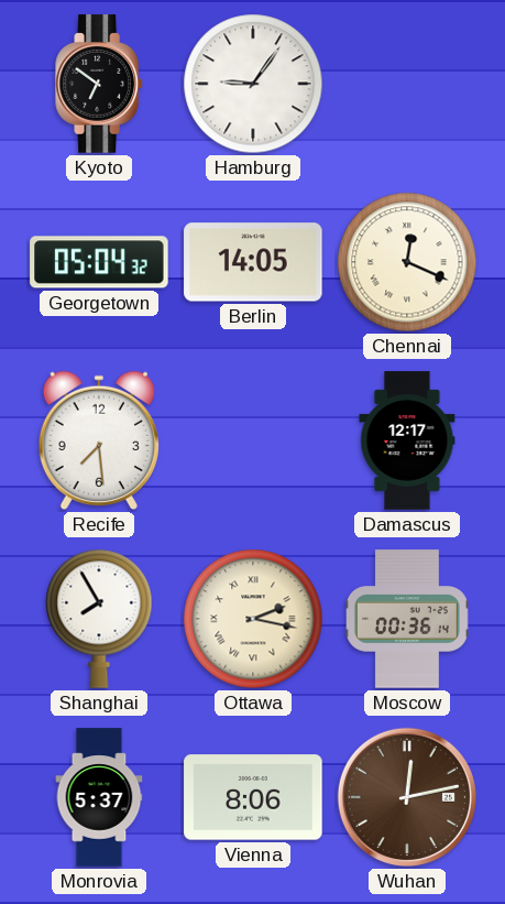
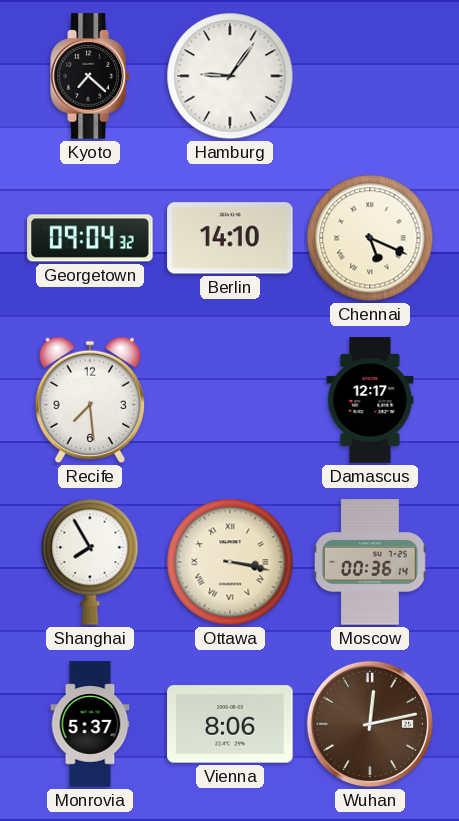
Kyoto: 6:51 -> 7:22 (90, 76)
Georgetown: 05:04 -> 09:04 (90, 238)
Berlin: 14:05 -> 14:10 (230, 238)
Chennai: 12:19 -> 5:19 (370, 238)
Ottawa: 2:17 -> 3:17 (230, 562)
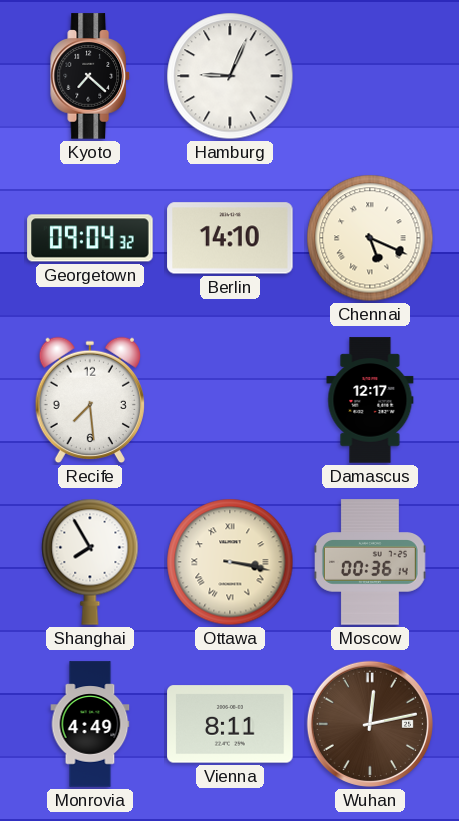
Hamburg: 9:06 -> 9:04 (230, 76)
Monrovia: 5:37 -> 4:49 (90, 724)
Vienna: 8:06 -> 8:11 (230, 724)
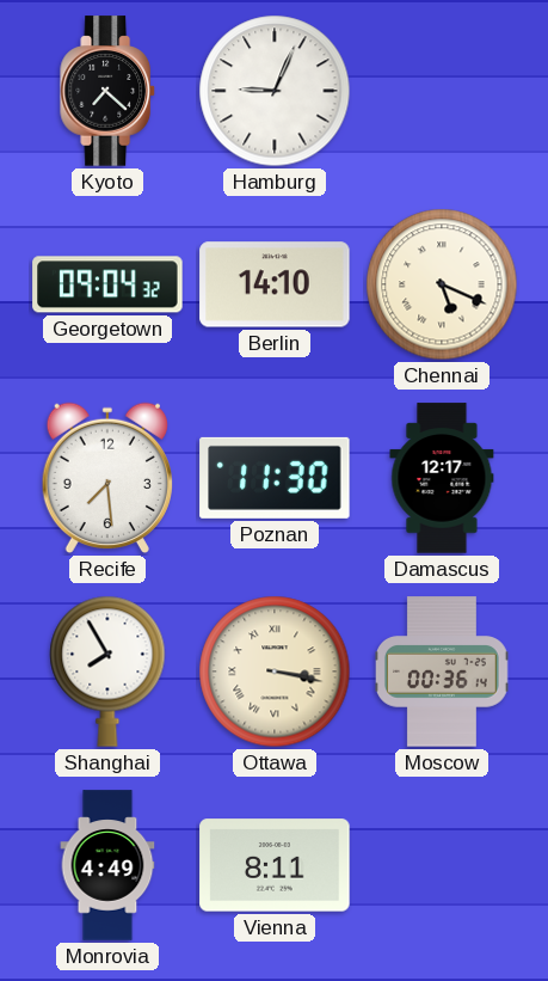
Poznan: none -> 11:30 (275, 478)
Wuhan: 12:13 -> none (370, 724)
